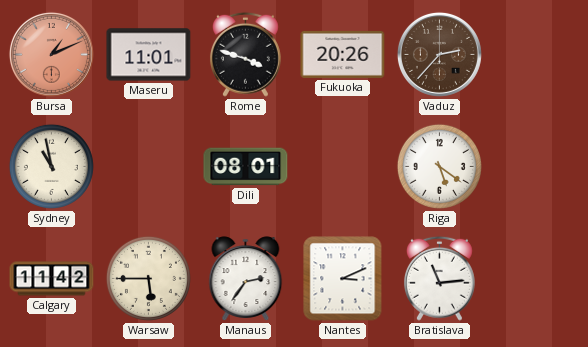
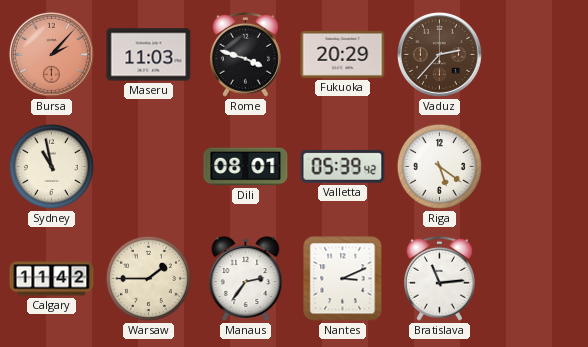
Bursa: 1:11 -> 2:07 (51, 54)
Maseru: 11:01 -> 11:03 (149, 55)
Fukuoka: 20:26 -> 20:29 (343, 54)
Valletta: none -> 05:39 (343, 166)
Warsaw: 5:45 -> 1:45 (148, 278)
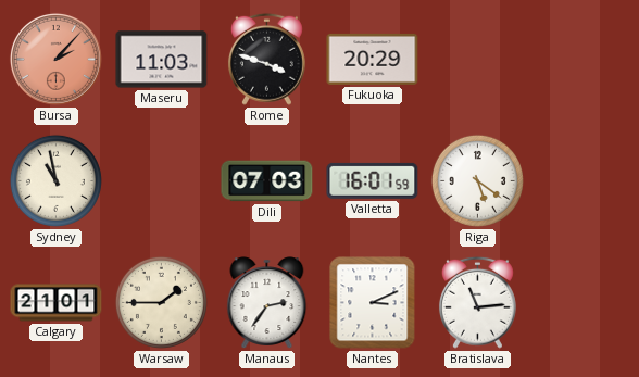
Vaduz: 2:37 -> none (439, 54)
Dili: 08:01 -> 07:03 (267, 181)
Valletta: 05:39 -> 16:01 (373, 180)
Calgary: 11:42 -> 21:01 (57, 303)
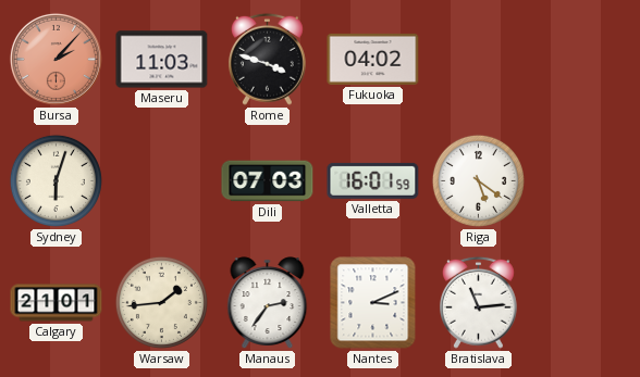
Fukuoka: 20:29 -> 04:02 (373, 59)
Sydney: 10:58 -> 6:03 (56, 180)
Warsaw: 1:45 -> 1:44 (161, 302)
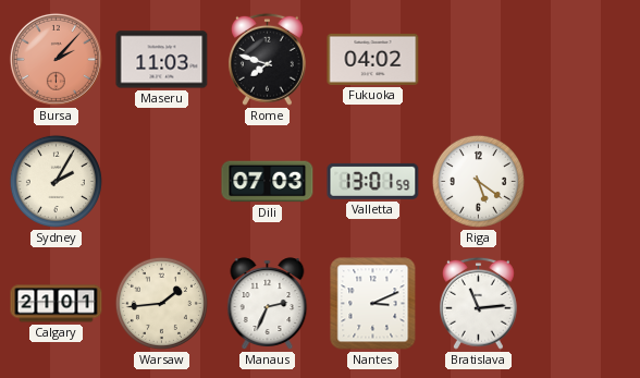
Rome: 3:48 -> 7:48 (267, 59)
Sydney: 6:03 -> 2:05 (56, 181)
Valletta: 16:01 -> 13:01 (373, 181)
Manaus: 2:36 -> 2:34 (268, 304)
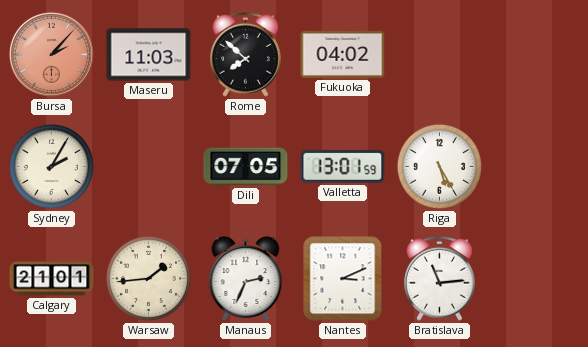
Rome: 7:48 -> 7:52 (245, 54)
Dili: 07:03 -> 07:05 (246, 167)
Riga: 5:21 -> 5:25 (439, 166)
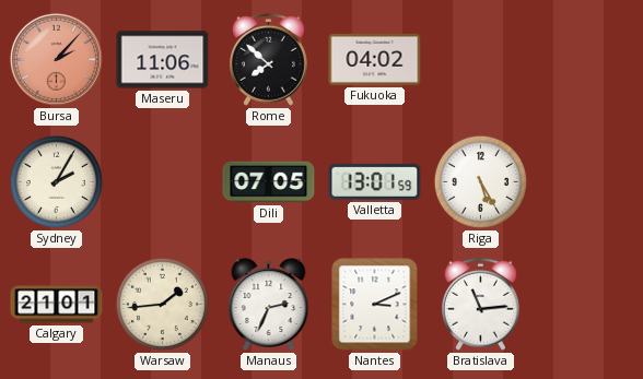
Maseru: 11:03 -> 11:06 (163, 60)
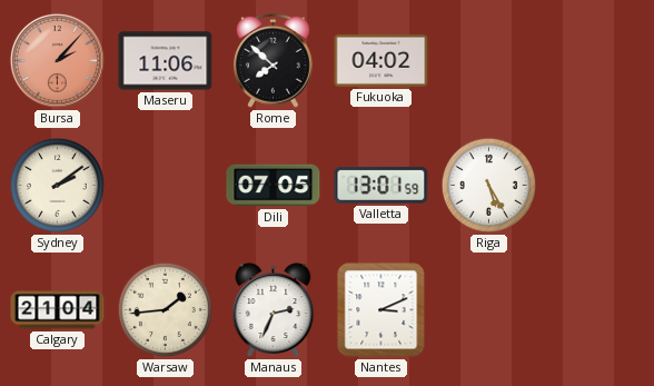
Sydney: 2:05 -> 2:09 (57, 185)
Calgary: 21:01 -> 21:04 (58, 310)
Bratislava: 11:14 -> none (480, 304)
